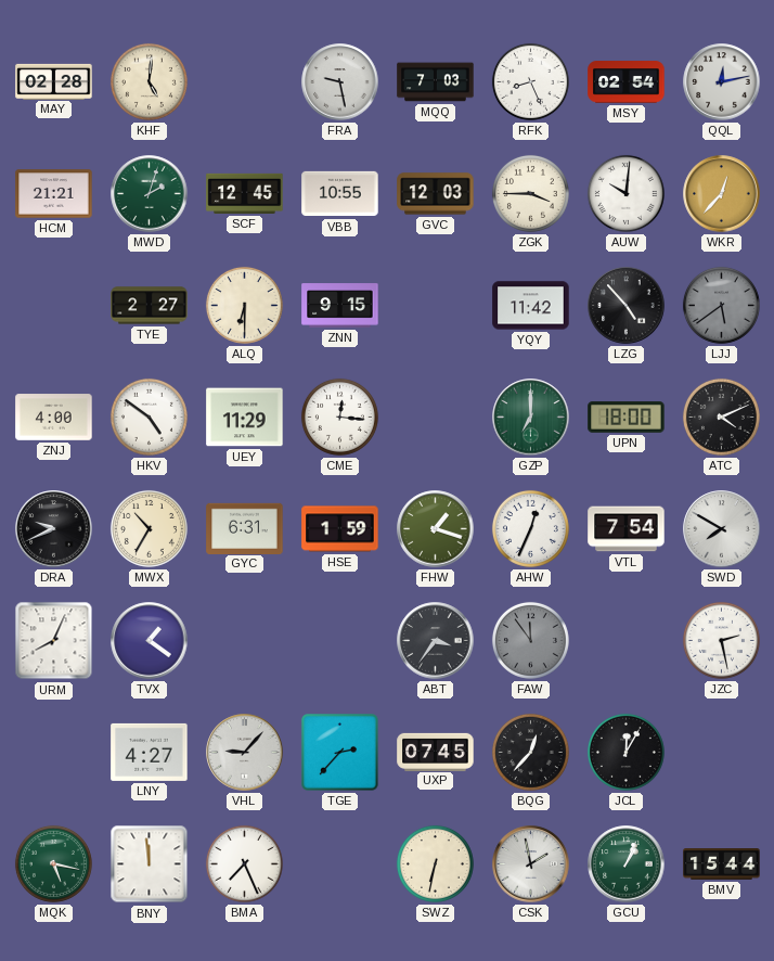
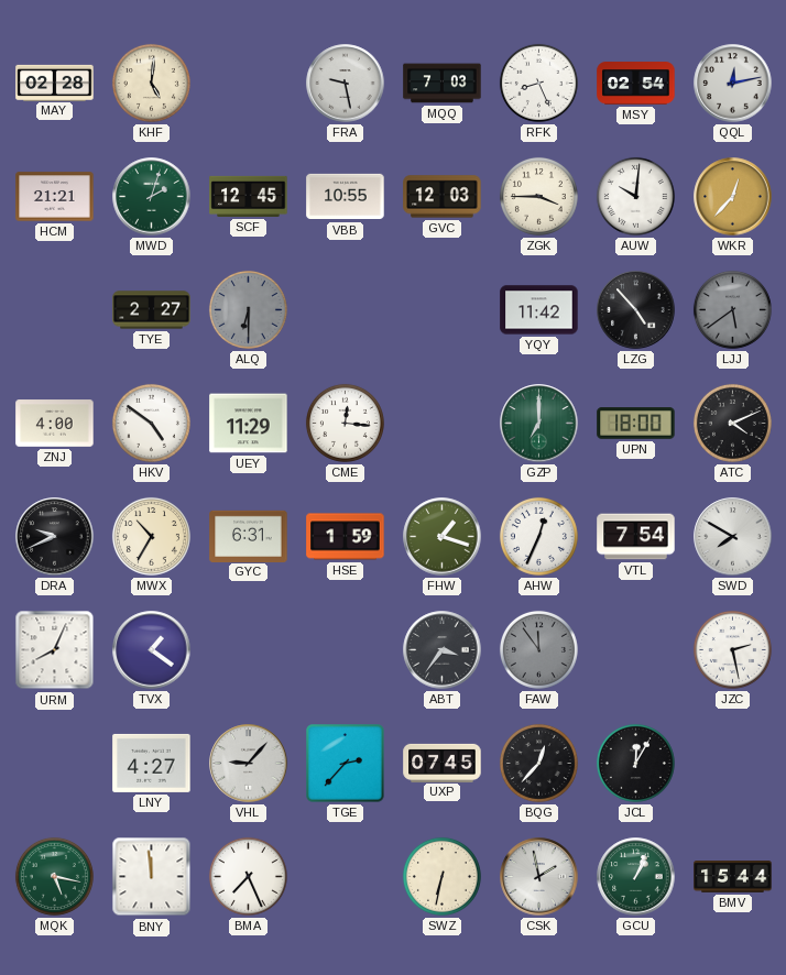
ALQ dial: cream -> grey (248, 309)
ZNN: 9:15 -> none (340, 306)
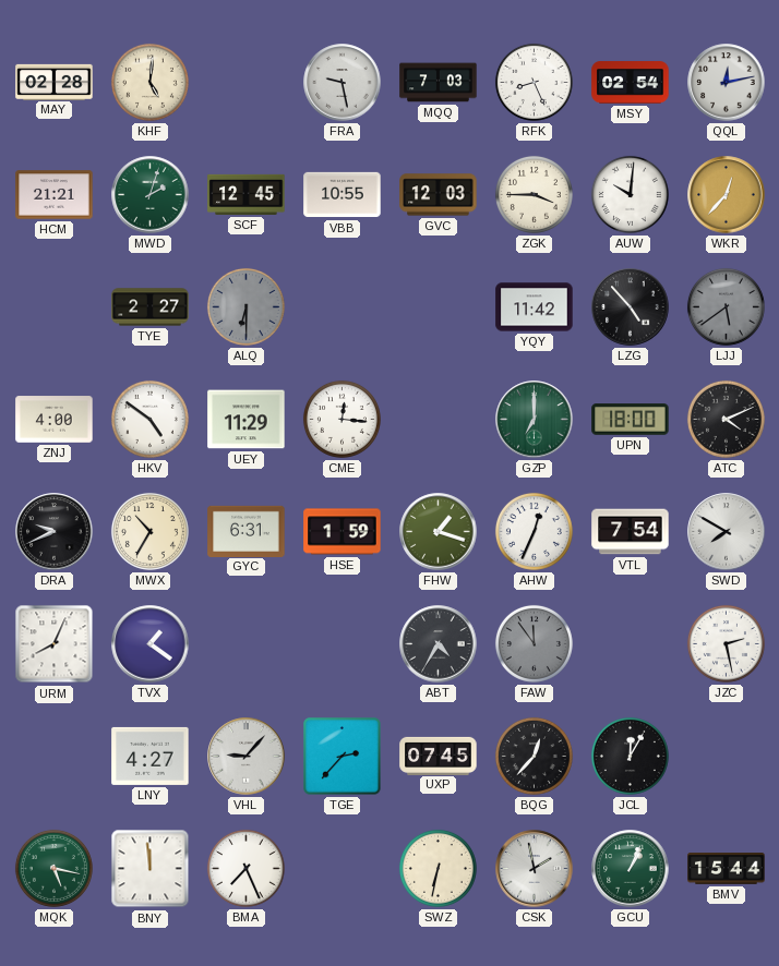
ABT: 3:36 -> 4:35 (439, 644)
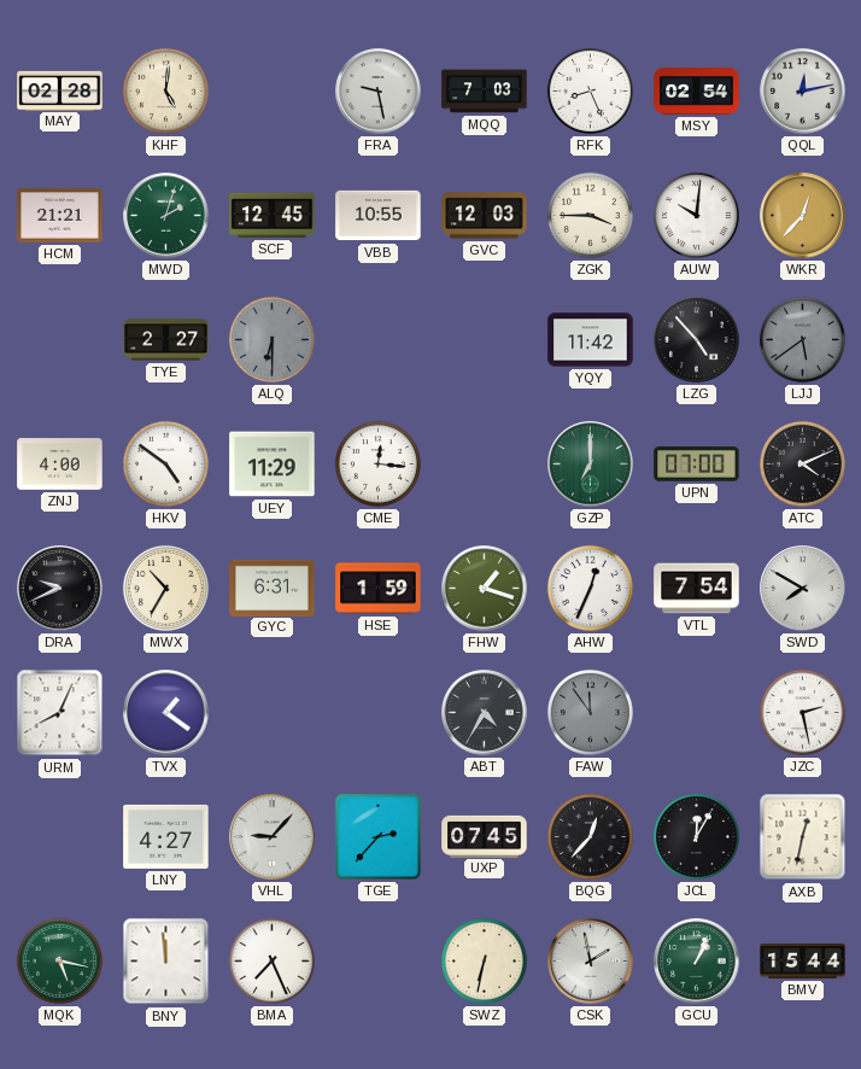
UPN: 18:00 -> 07:00 (697, 465)
AXB: none -> 12:32 (803, 837)
